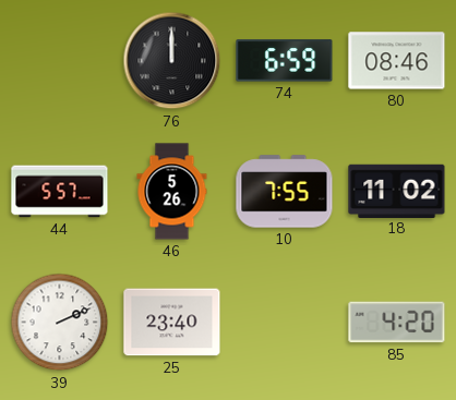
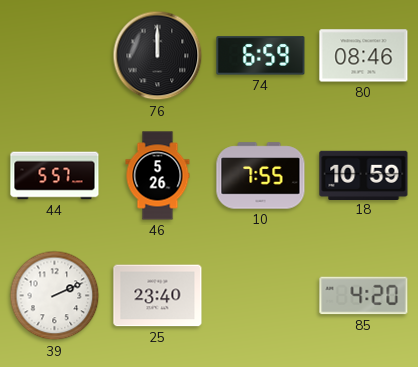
18: 11:02 -> 10:59 (364, 175)
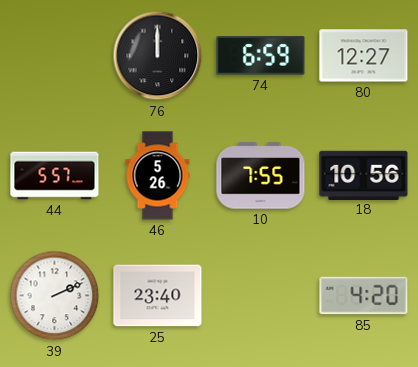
80: 08:46 -> 12:27 (364, 56)
18: 10:59 -> 10:56 (364, 175)
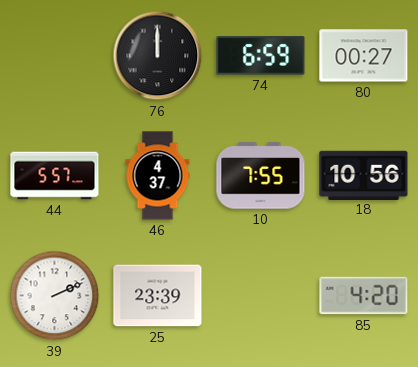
80: 12:27 -> 00:27 (364, 56)
46: 5:26 -> 4:37 (158, 176)
25: 23:40 -> 23:39 (158, 296)
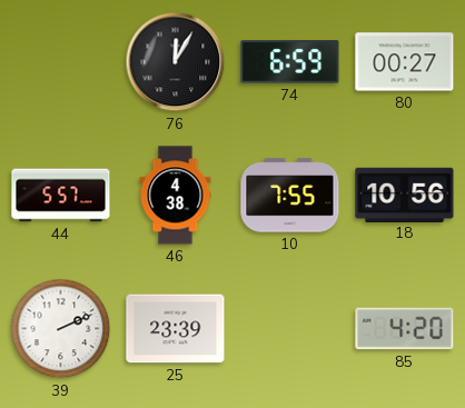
76: 12:00 -> 12:05 (176, 62)
46: 4:37 -> 4:38 (176, 196)
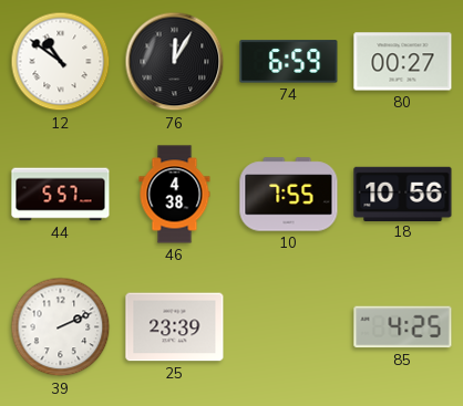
12: none -> 10:51 (61, 62)
85: 4:20 -> 4:25 (403, 327)
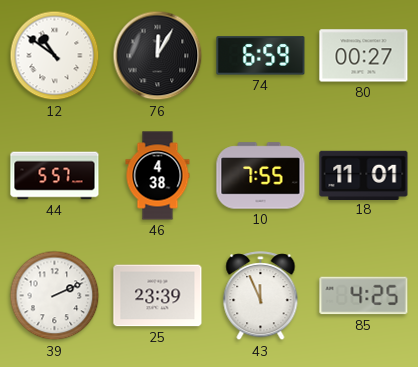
18: 10:56 -> 11:01 (364, 175)
43: none -> 11:56 (261, 296)
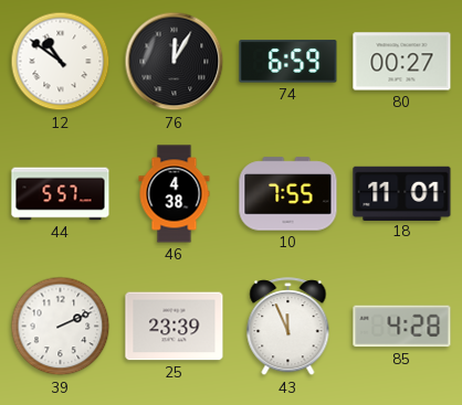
85: 4:25 -> 4:28 (402, 327)
